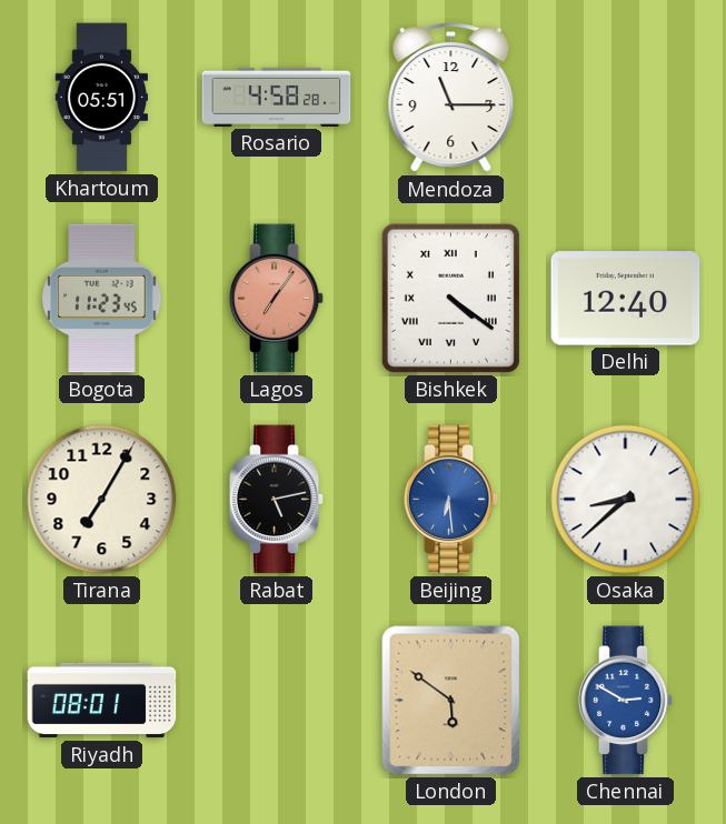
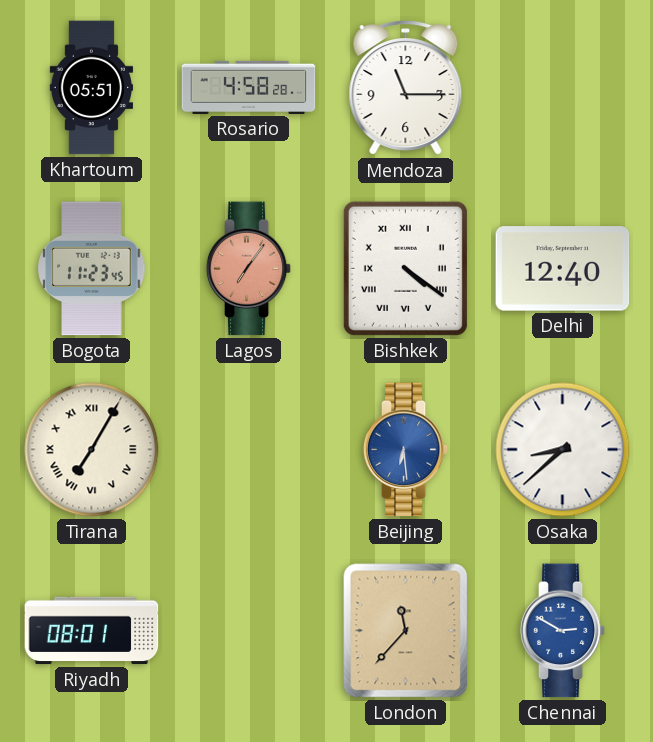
Tirana numerals: Arabic -> Roman (92, 450)
Rabat: 5:13 -> none (277, 500)
London: 5:51 -> 11:37 (406, 631)
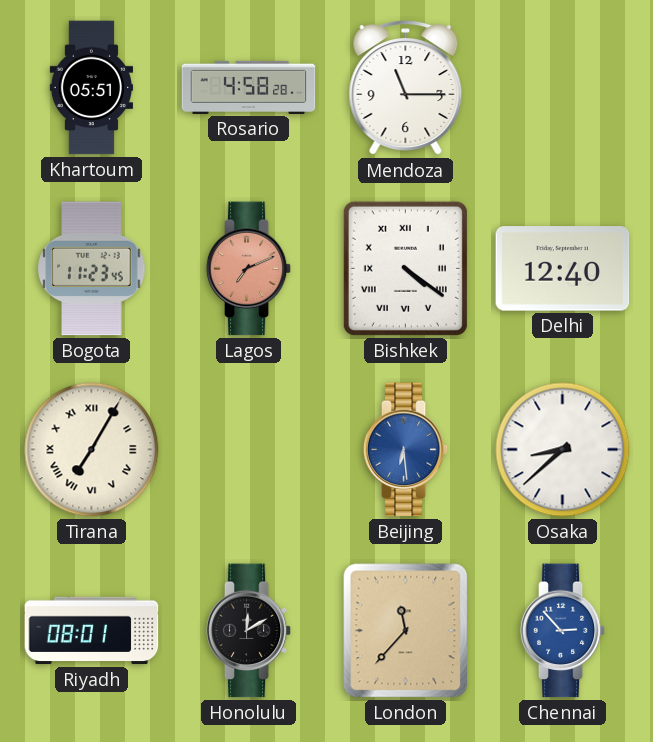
Lagos: 7:06 -> 7:11 (249, 269)
Honolulu: none -> 12:10 (249, 631)
Chennai: 2:50 -> 2:53 (563, 631)
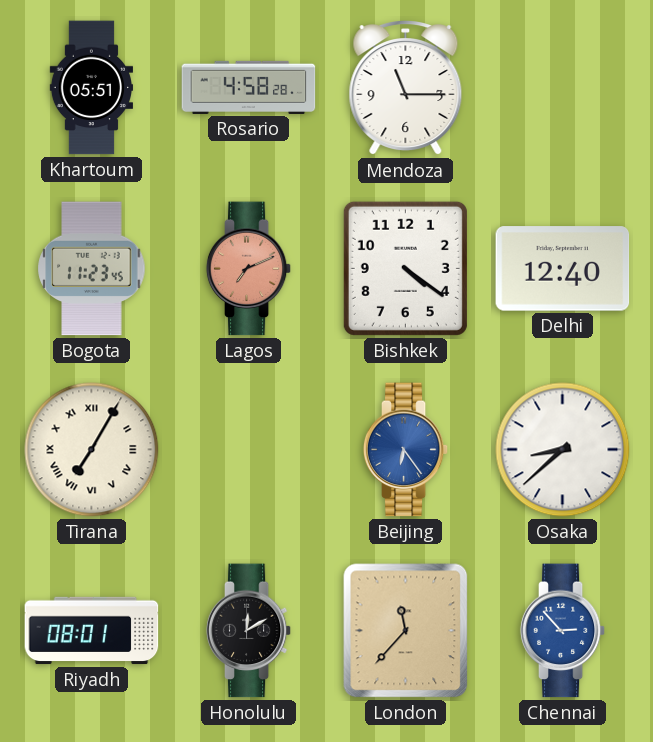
Bishkek numerals: Roman -> Arabic (405, 268)
Beijing: 6:29 -> 6:24 (406, 450)
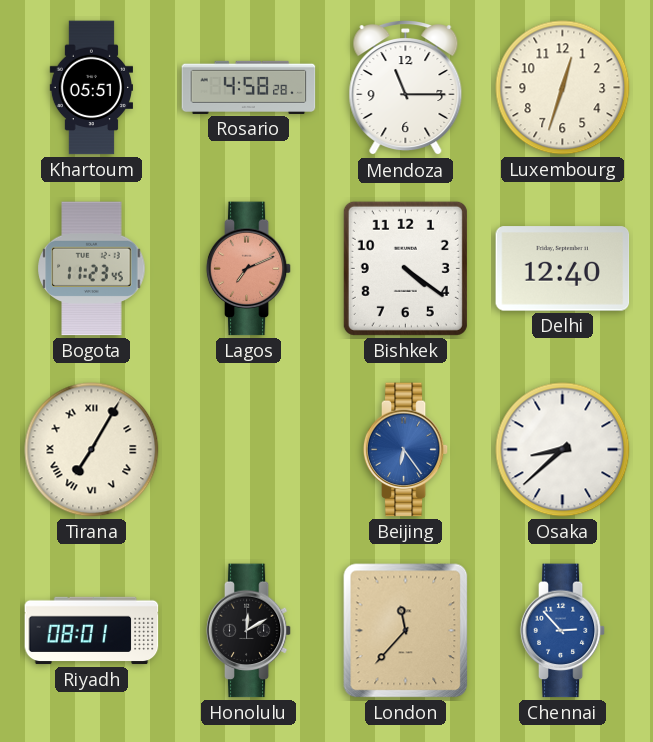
Luxembourg: none -> 12:33 (563, 88)
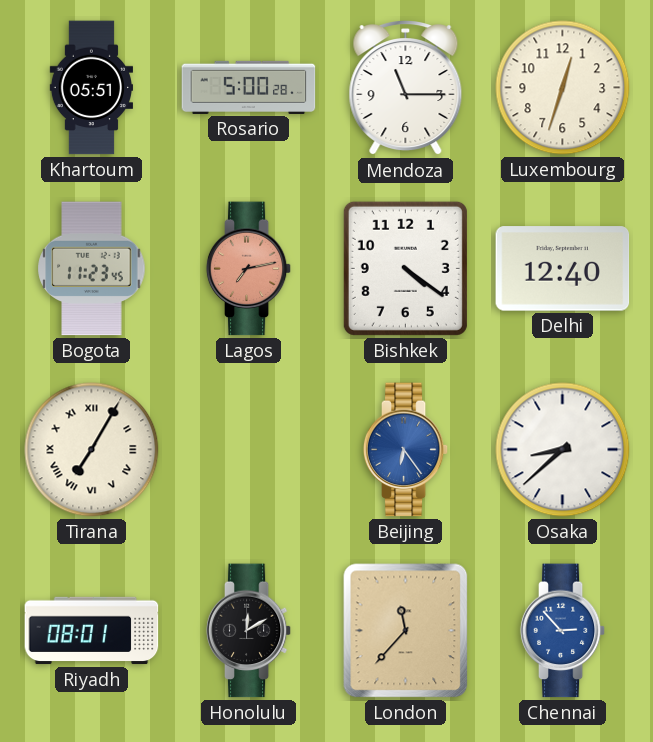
Rosario: 4:58 -> 5:00 (249, 87)
Lagos: 7:11 -> 7:13 (249, 269)
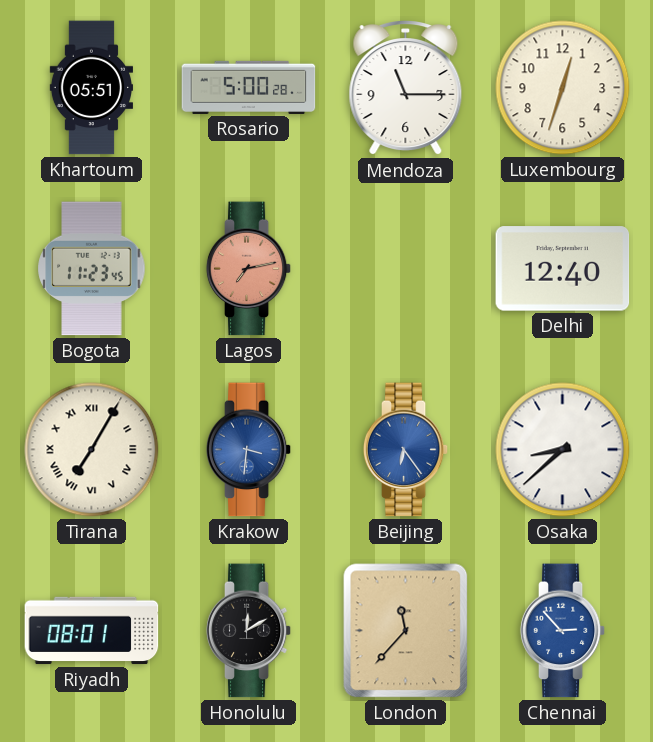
Bishkek: 4:21 -> none (405, 268)
Krakow: none -> 3:31 (249, 450)
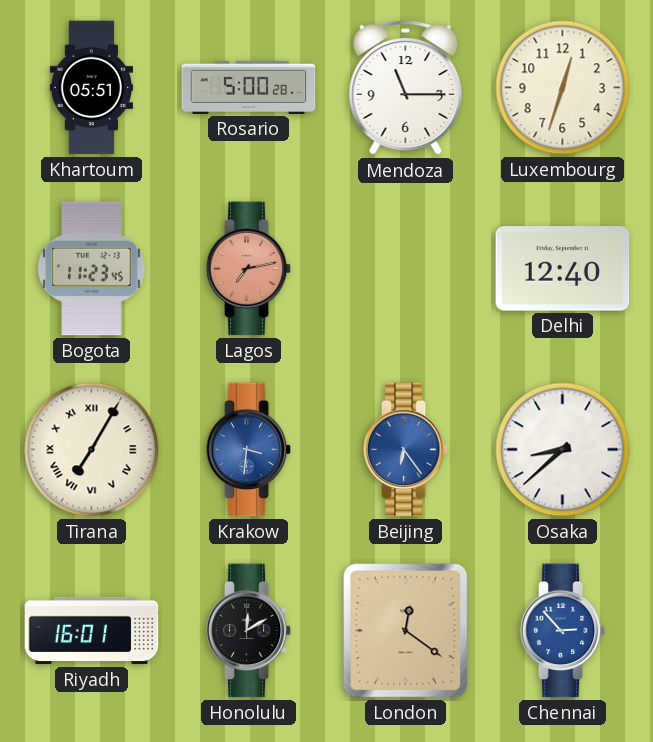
Riyadh: 08:01 -> 16:01 (92, 631)
London: 11:37 -> 12:21 (406, 631)
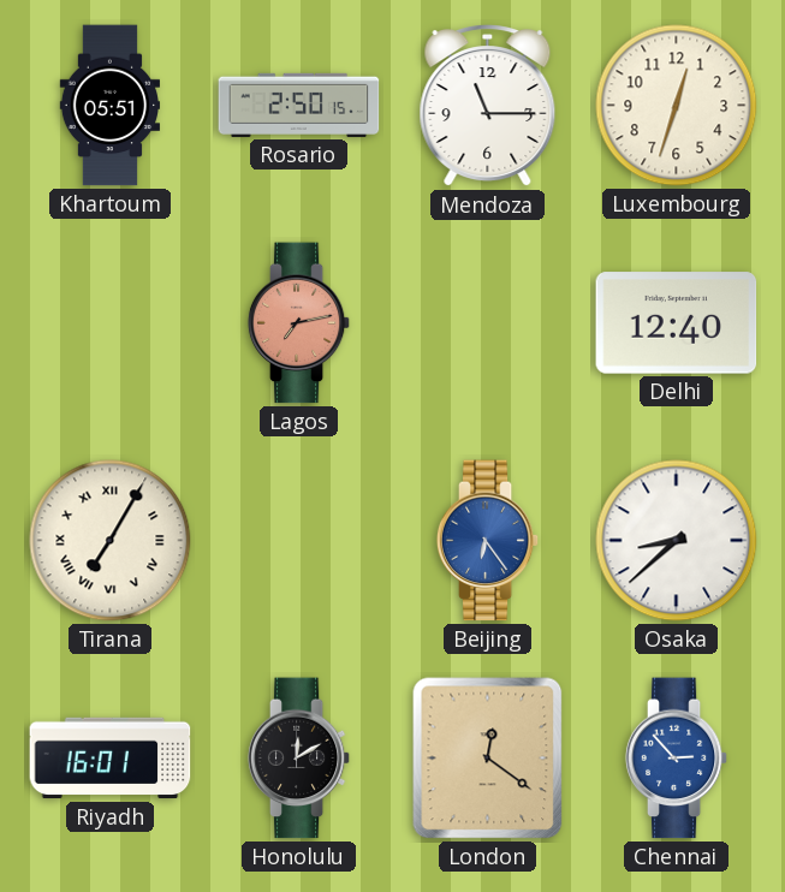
Rosario: 5:00 -> 2:50 (299, 105)
Bogota: 11:23 -> none (92, 269)
Krakow: 3:31 -> none (249, 450)
